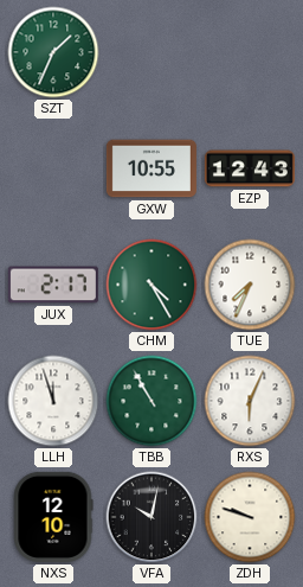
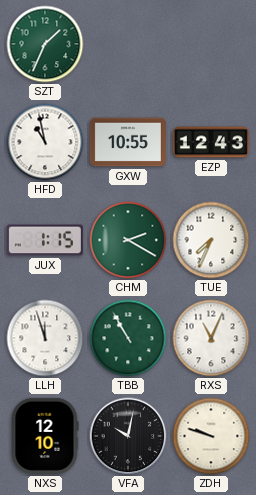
HFD: none -> 10:58 (45, 142)
JUX: 2:17 -> 1:15 (45, 240)
CHM: 4:25 -> 2:20 (128, 240)
RXS: 6:04 -> 11:04 (211, 338)
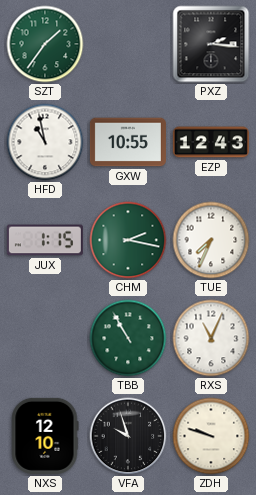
SZT: 1:34 -> 1:36 (45, 44)
PXZ: none -> 2:16 (211, 44)
CHM: 2:20 -> 2:17 (128, 240)
LLH: 11:57 -> none (45, 338)
VFA: 10:02 -> 9:57 (128, 436)
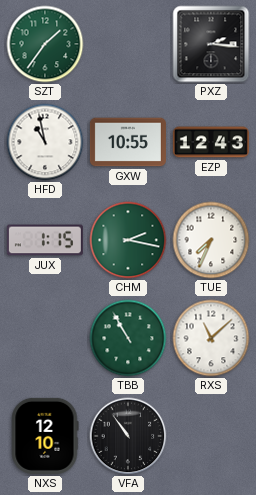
RXS: 11:04 -> 11:08 (211, 338)
VFA: 9:57 -> 10:54 (128, 436)
ZDH: 9:48 -> none (211, 436)
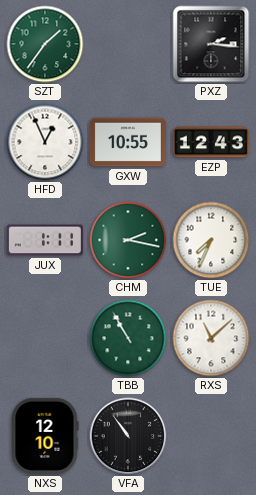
HFD: 10:58 -> 12:56 (45, 142)
JUX: 1:15 -> 1:11 (45, 240)
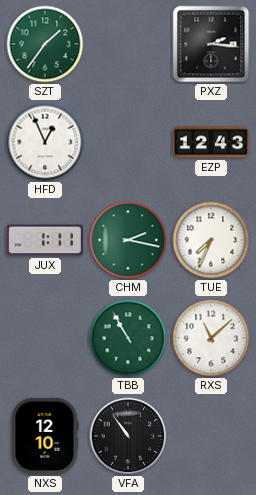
GXW: 10:55 -> none (128, 142)
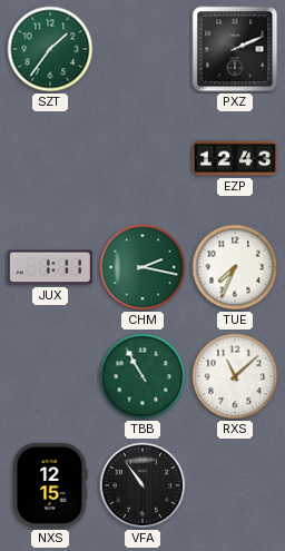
PXZ: 2:16 -> 2:11 (235, 49)
HFD: 12:56 -> none (45, 142)
NXS: 12:10 -> 12:15 (50, 485)
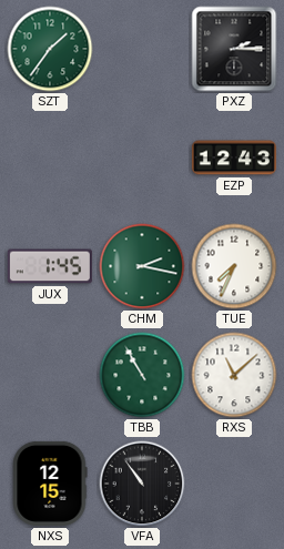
PXZ: 2:11 -> 2:15 (234, 49)
JUX: 1:11 -> 1:45 (50, 266)
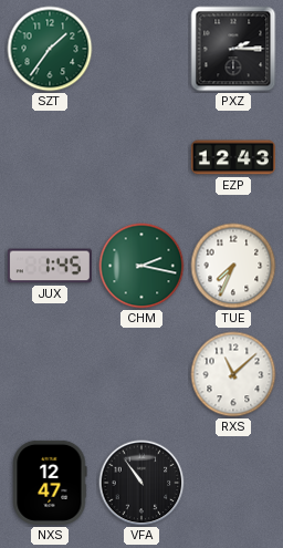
TBB: 10:55 -> none (142, 375)
NXS: 12:15 -> 12:47 (50, 483)
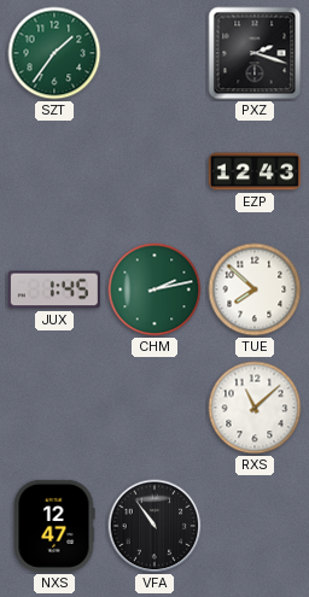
PXZ: 2:15 -> 2:18 (255, 53)
CHM: 2:17 -> 2:13 (154, 289)
TUE: 7:34 -> 7:52 (255, 289)
